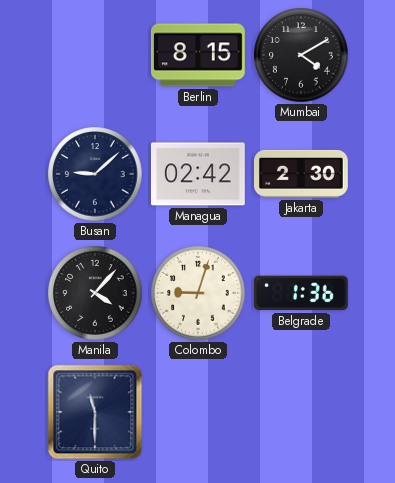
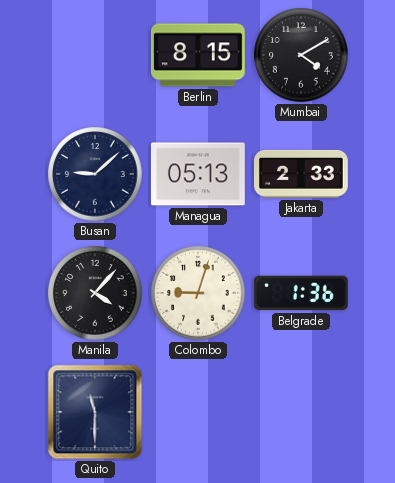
Managua: 02:42 -> 05:13 (198, 174)
Jakarta: 2:30 -> 2:33 (302, 174)
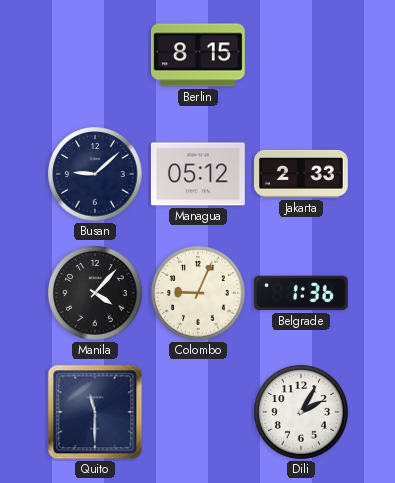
Mumbai: 4:10 -> none (301, 55)
Managua: 05:13 -> 05:12 (198, 174)
Colombo: 9:03 -> 9:04 (198, 293)
Dili: none -> 2:05 (301, 412)
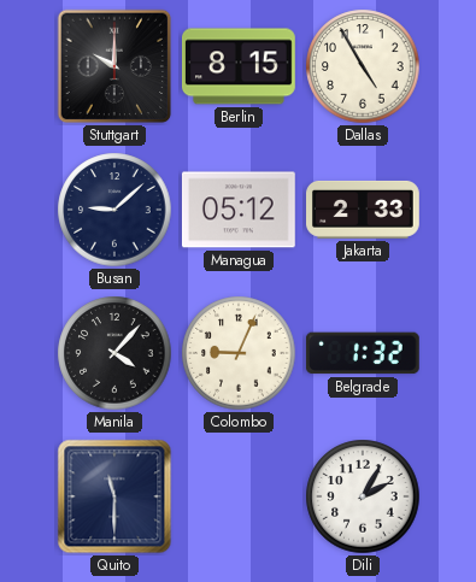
Stuttgart: none -> 10:00 (114, 66)
Dallas: none -> 4:55 (363, 66)
Belgrade: 1:36 -> 1:32 (363, 353)
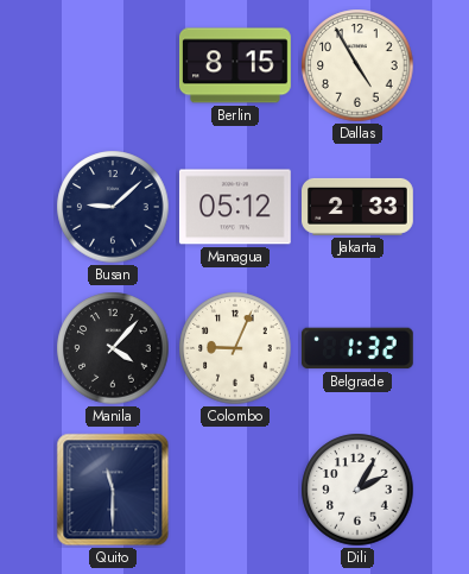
Stuttgart: 10:00 -> none (114, 66)
